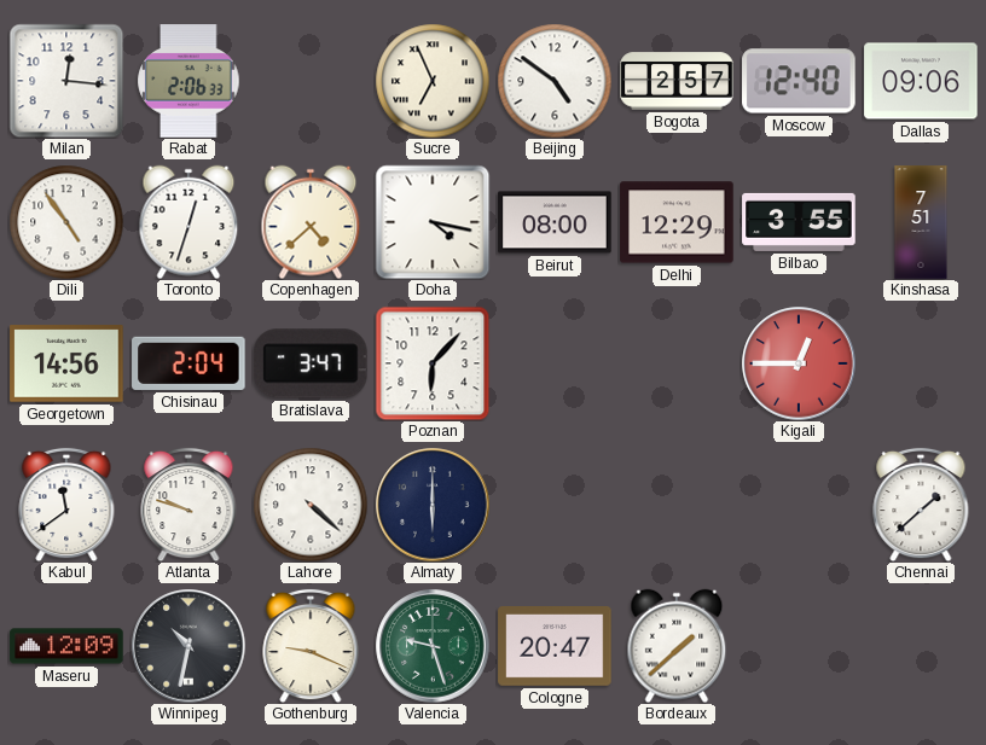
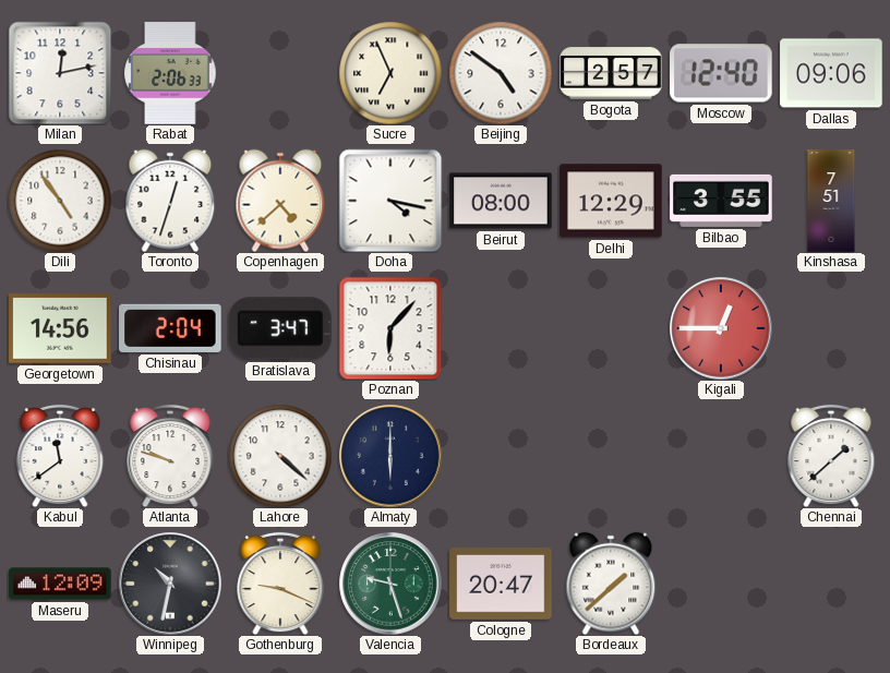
Milan: 12:16 -> 12:13 (60, 73)
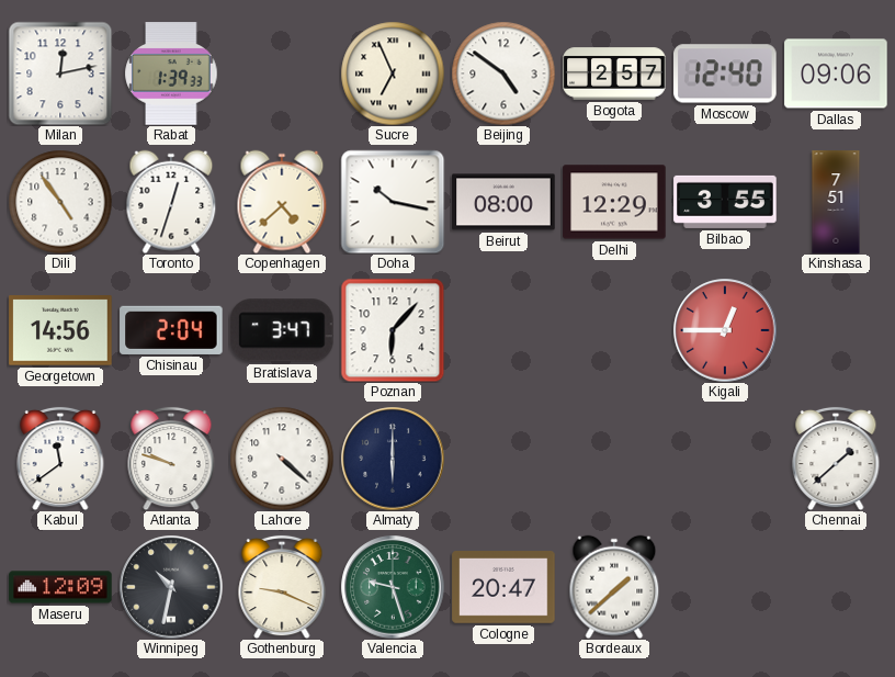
Rabat: 2:06 -> 1:39 (171, 74)
Doha: 4:17 -> 10:17 (393, 202)
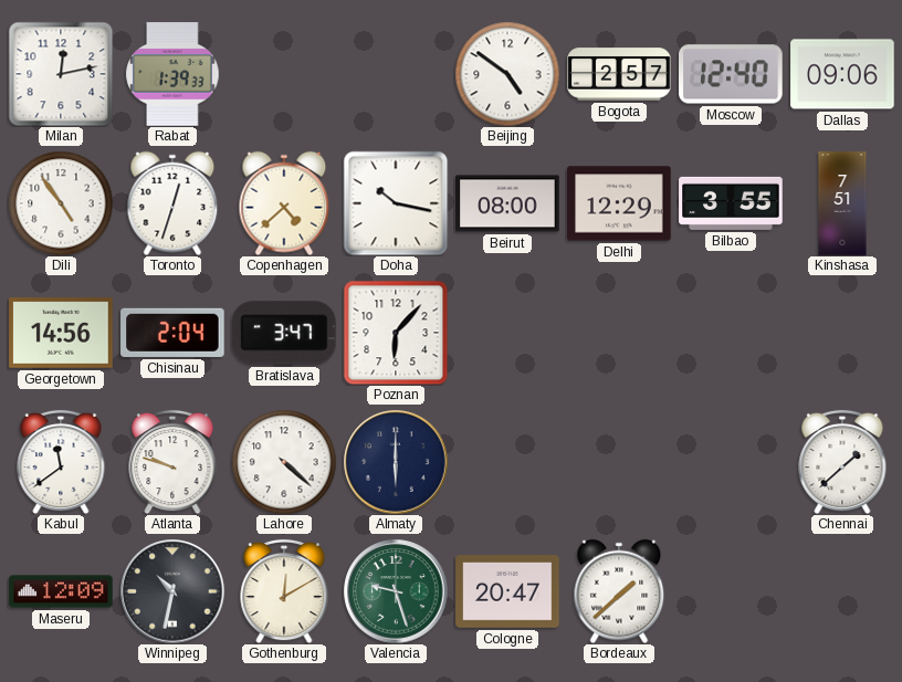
Sucre: 6:56 -> none (393, 74)
Kigali: 12:45 -> none (725, 330)
Gothenburg: 9:19 -> 12:10 (284, 591)
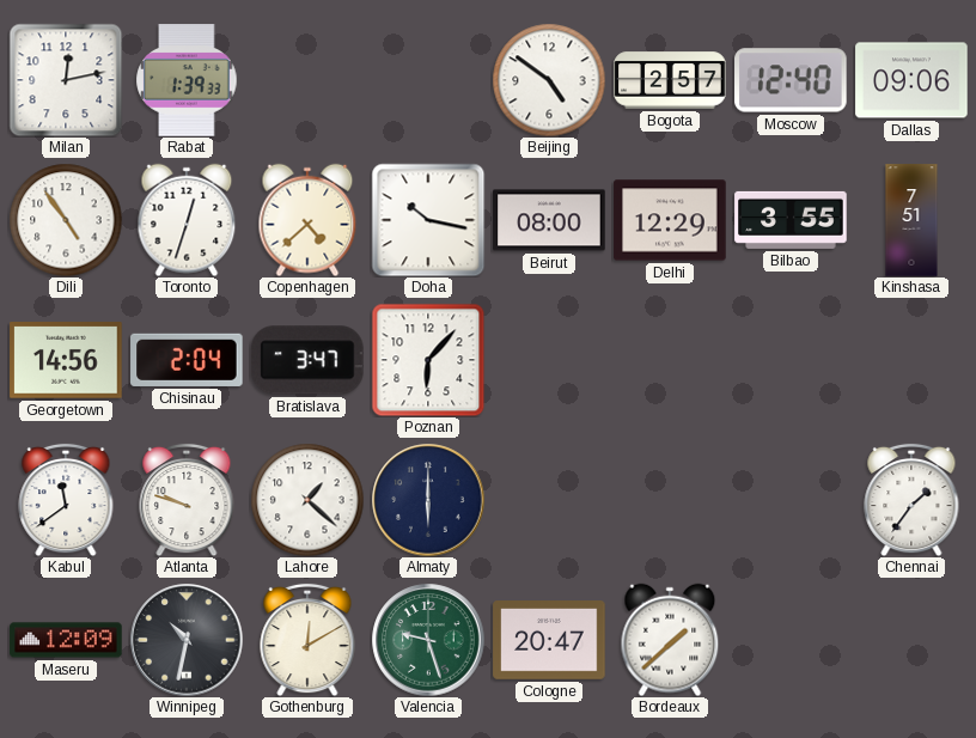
Lahore: 4:22 -> 1:22 (307, 500)
Chennai: 1:38 -> 1:36 (911, 500)
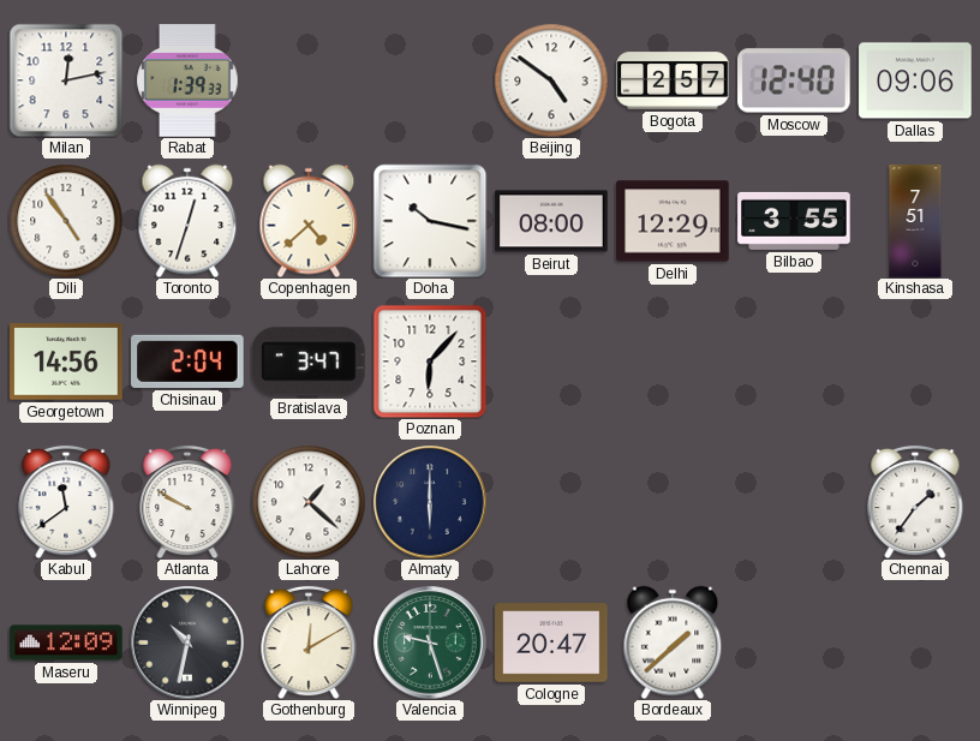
Atlanta: 9:48 -> 9:50 (187, 502)
